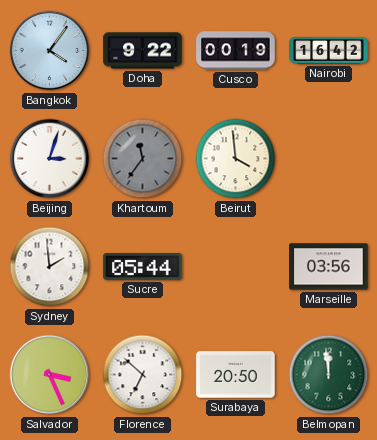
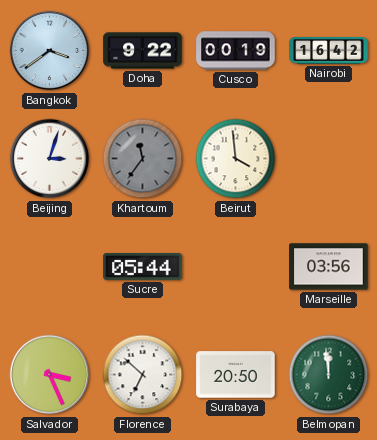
Bangkok: 4:06 -> 3:39 (50, 51)
Sydney: 1:59 -> none (50, 267)
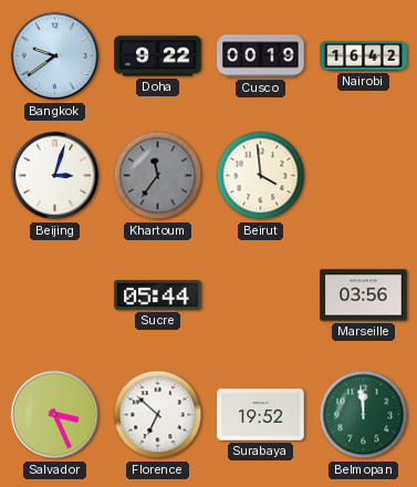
Bangkok: 3:39 -> 9:39 (55, 56)
Surabaya: 20:50 -> 19:52 (261, 415)
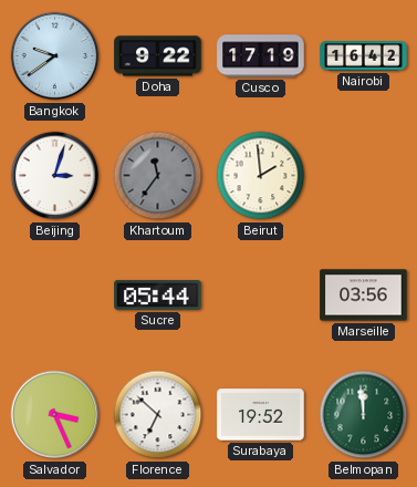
Cusco: 00:19 -> 17:19 (261, 56)
Beirut: 3:59 -> 1:59 (261, 176)
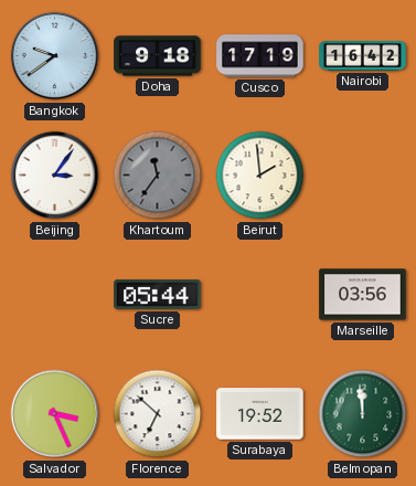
Doha: 9:22 -> 9:18 (158, 56)
Beijing: 3:03 -> 3:06 (55, 176)
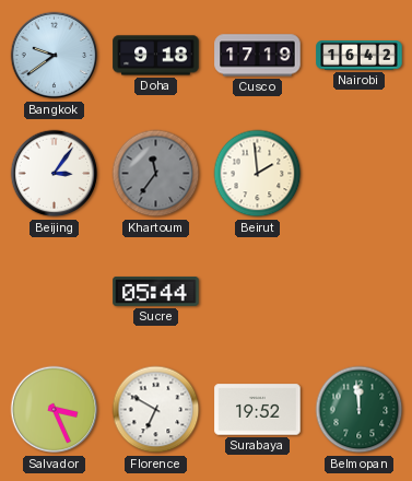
Marseille: 03:56 -> none (363, 295)
Florence: 6:52 -> 6:50 (156, 410)
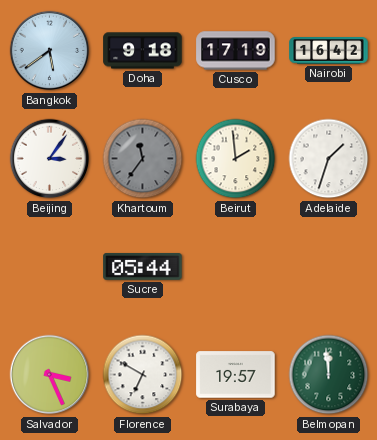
Bangkok: 9:39 -> 5:39 (50, 51)
Adelaide: none -> 1:33 (329, 159)
Surabaya: 19:52 -> 19:57 (236, 375)
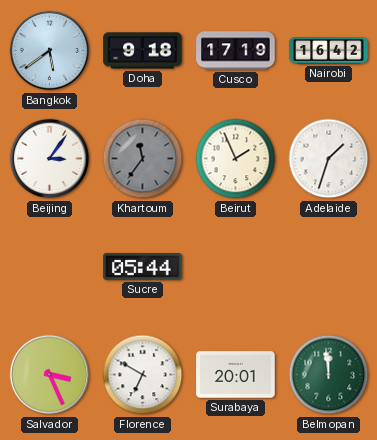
Beirut: 1:59 -> 1:56 (236, 159)
Surabaya: 19:57 -> 20:01 (236, 375)
